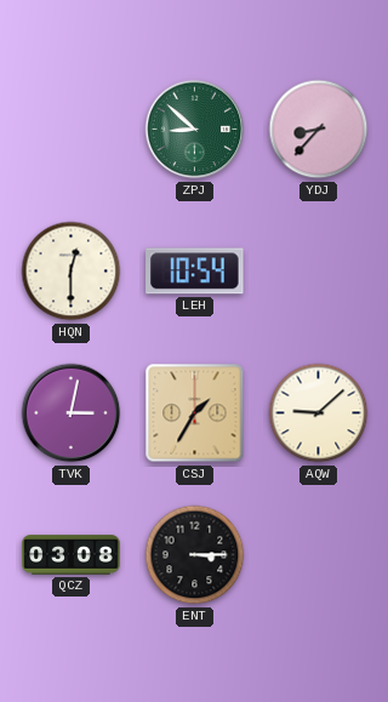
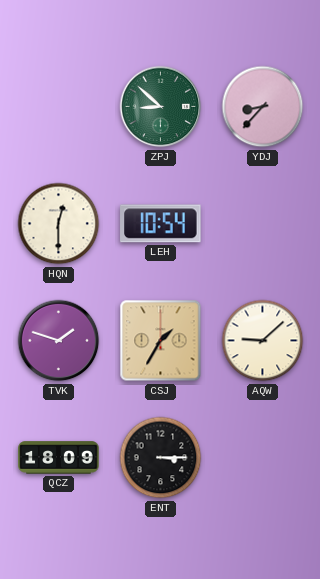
TVK: 3:02 -> 1:48 (59, 341)
QCZ: 03:08 -> 18:09 (59, 458)
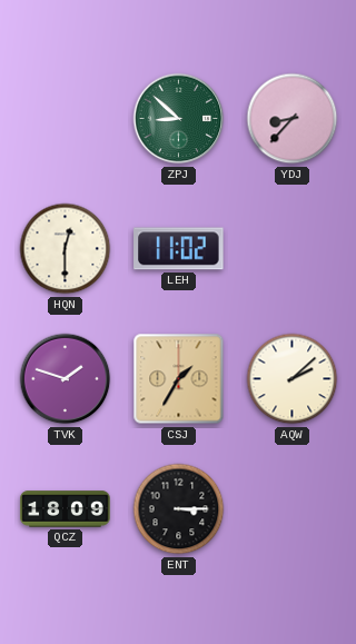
LEH: 10:54 -> 11:02 (179, 249)
AQW: 9:08 -> 2:08 (293, 379)
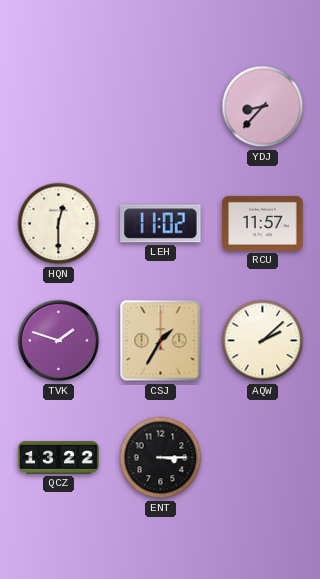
ZPJ: 8:52 -> none (179, 119)
RCU: none -> 11:57 (263, 223)
QCZ: 18:09 -> 13:22 (59, 458)
